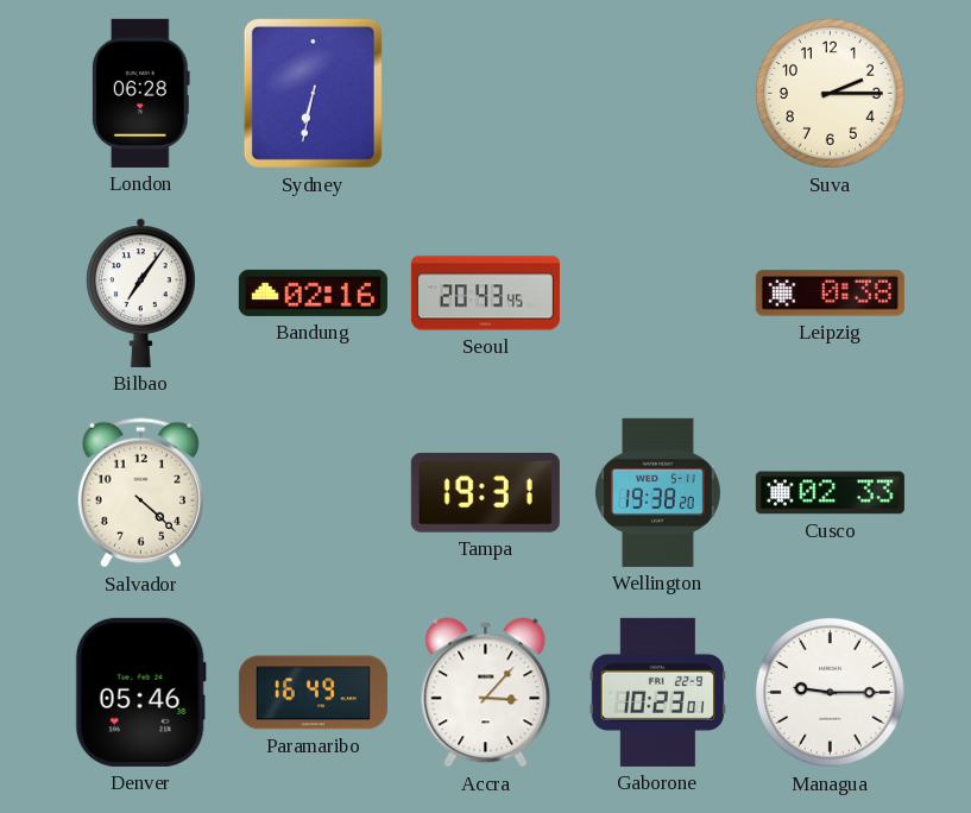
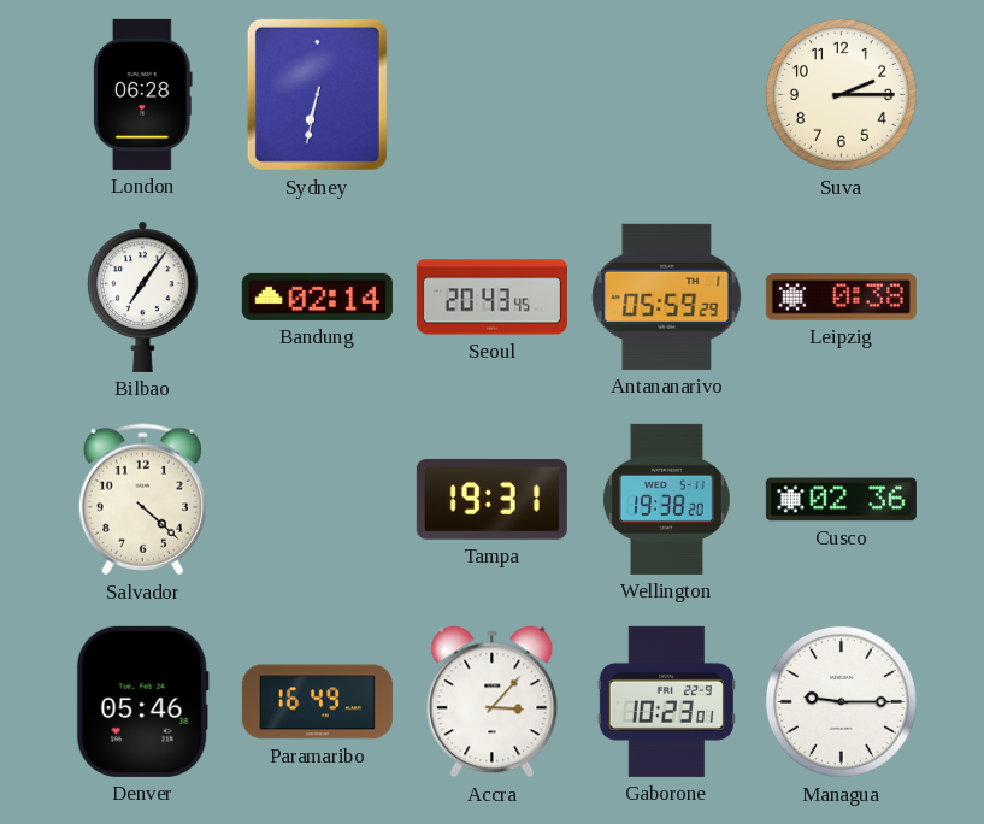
Bandung: 02:16 -> 02:14 (317, 296)
Antananarivo: none -> 05:59 (667, 296)
Cusco: 02:33 -> 02:36 (841, 500)
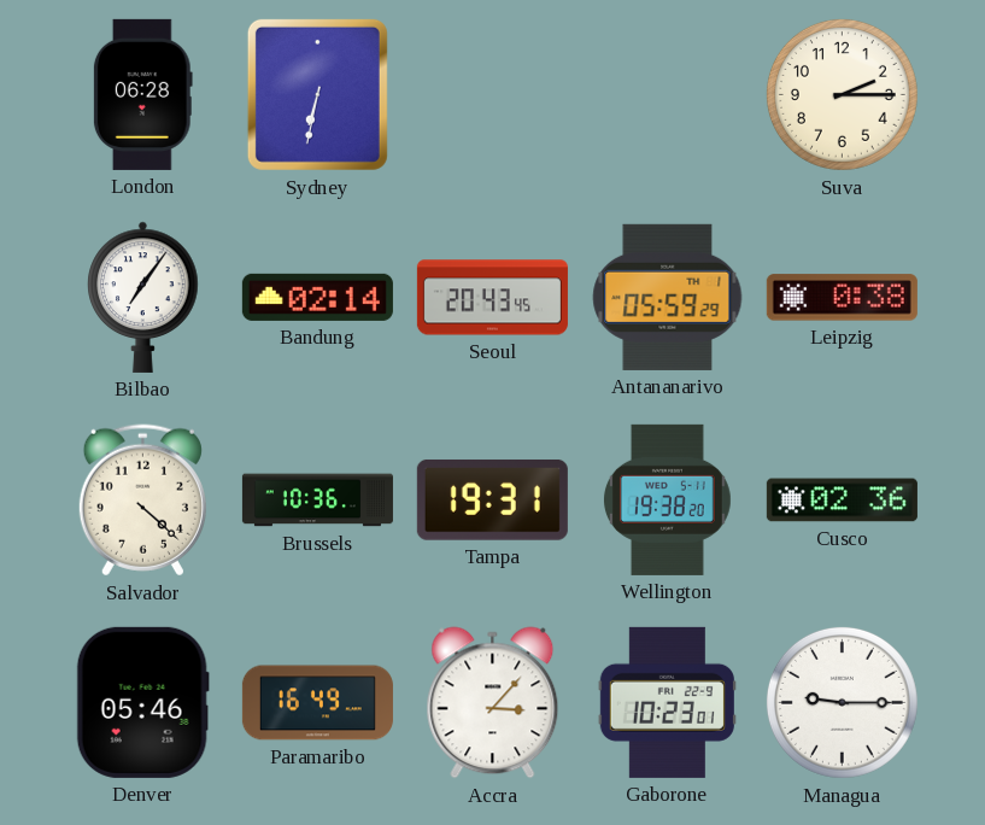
Brussels: none -> 10:36 (317, 501)
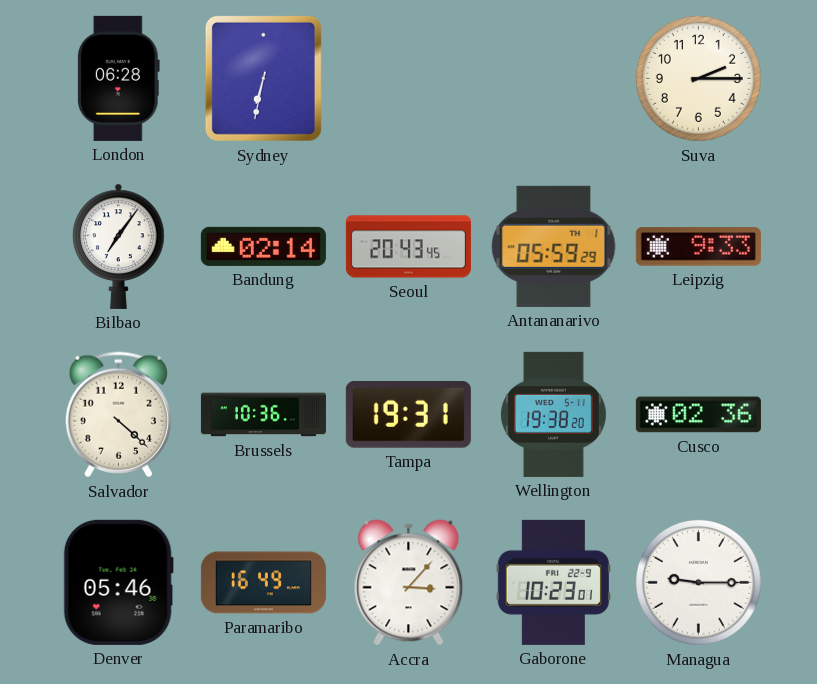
Leipzig: 0:38 -> 9:33 (698, 247)
